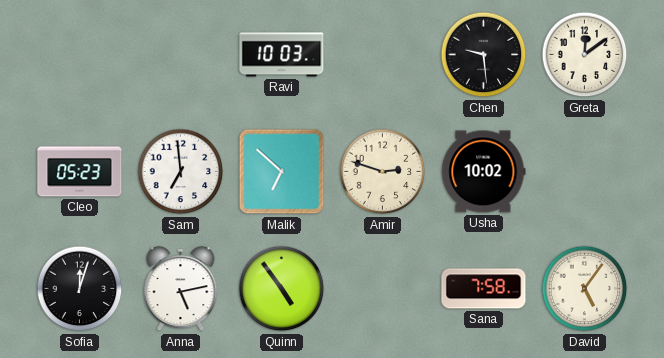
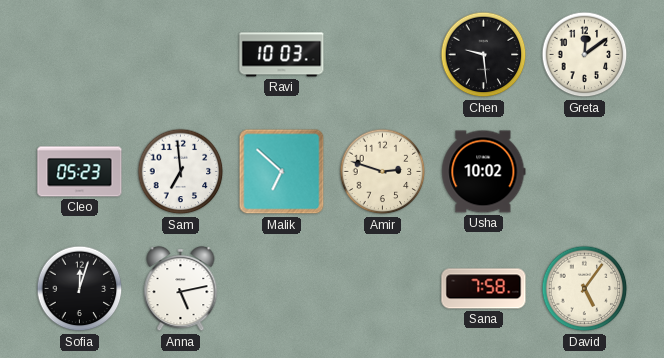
Quinn: 4:54 -> none (282, 289)
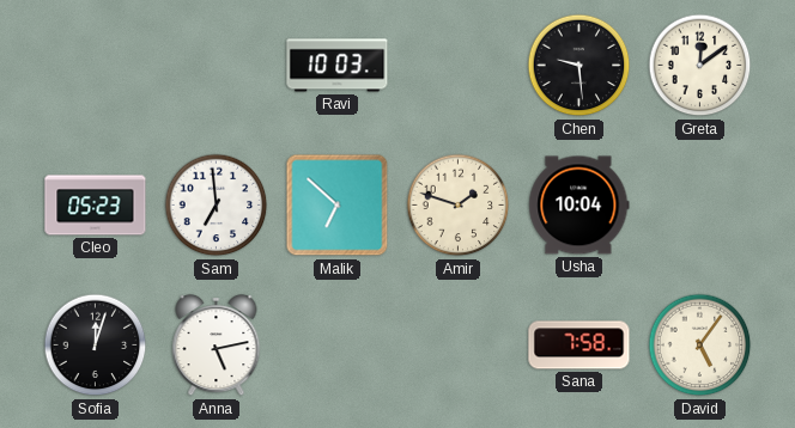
Amir: 2:48 -> 1:48 (459, 206)
Usha: 10:02 -> 10:04 (579, 206)
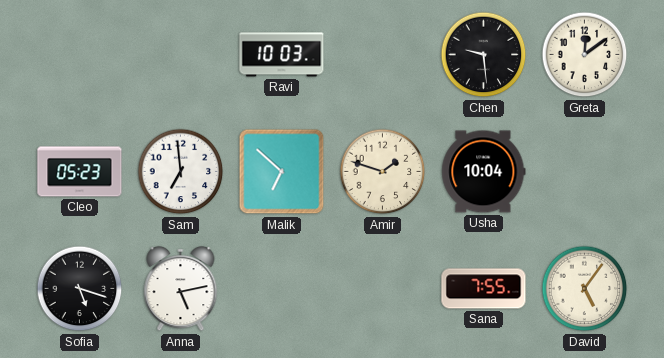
Sofia: 12:03 -> 5:18 (80, 289)
Sana: 7:58 -> 7:55 (484, 289)
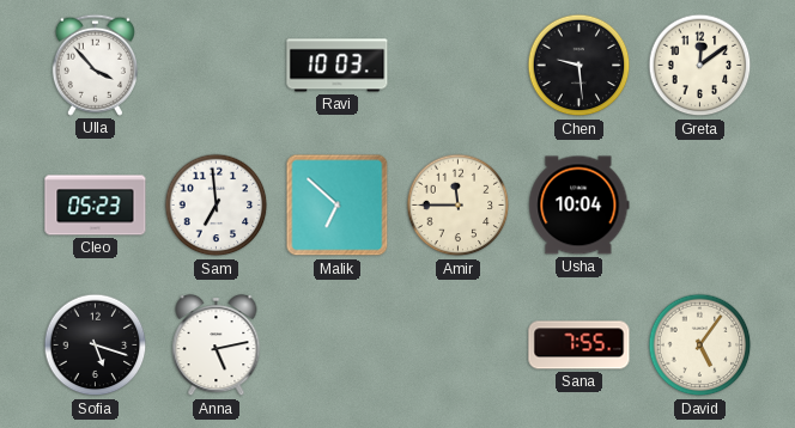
Ulla: none -> 3:53 (95, 65)
Amir: 1:48 -> 11:45 (459, 206)
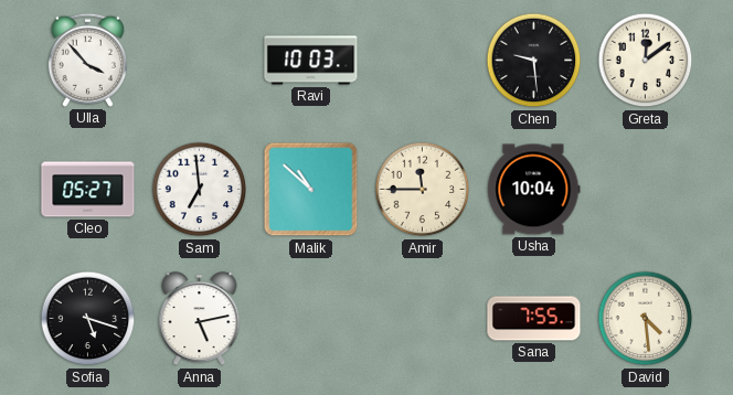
Cleo: 05:23 -> 05:27 (88, 190)
Malik: 6:52 -> 10:52 (311, 190)
David: 5:06 -> 4:29 (646, 319)
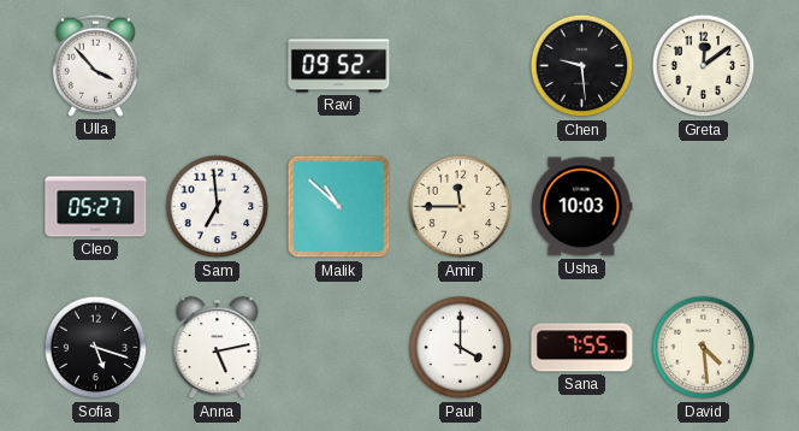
Ravi: 10:03 -> 09:52 (339, 66)
Usha: 10:04 -> 10:03 (582, 207)
Paul: none -> 4:00 (461, 348)
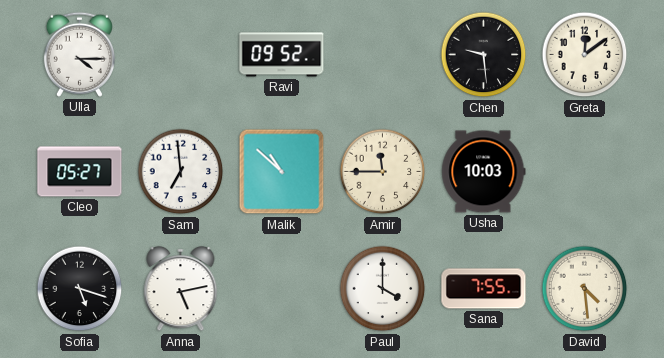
Ulla: 3:53 -> 4:15 (79, 54)
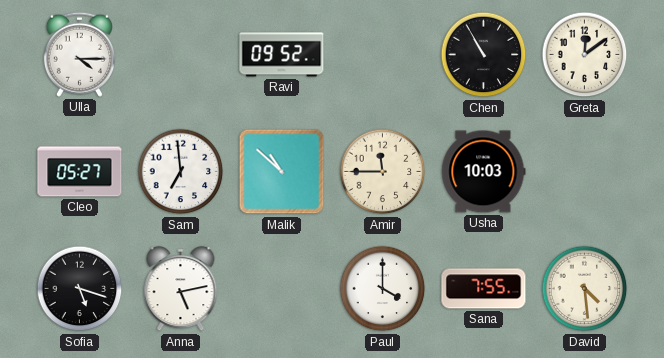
Chen: 9:29 -> 10:55 (484, 55)
